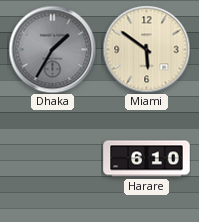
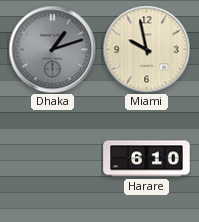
Dhaka: 1:35 -> 1:12 (52, 49)
Miami: 5:51 -> 9:58 (146, 49)
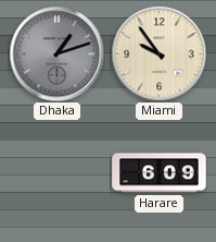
Miami: 9:58 -> 9:54 (158, 53)
Harare: 6:10 -> 6:09 (160, 173)
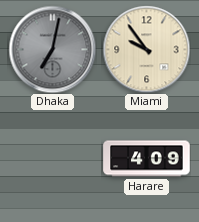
Dhaka: 1:12 -> 7:02 (52, 49)
Harare: 6:09 -> 4:09 (147, 159)
